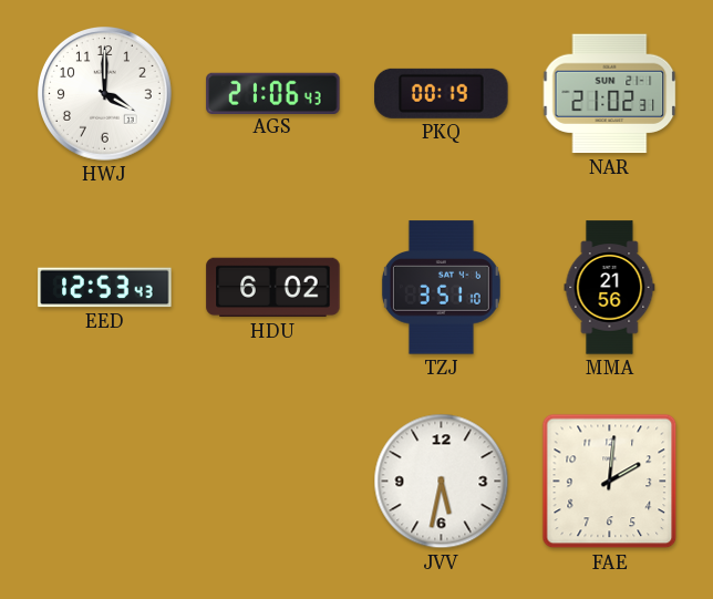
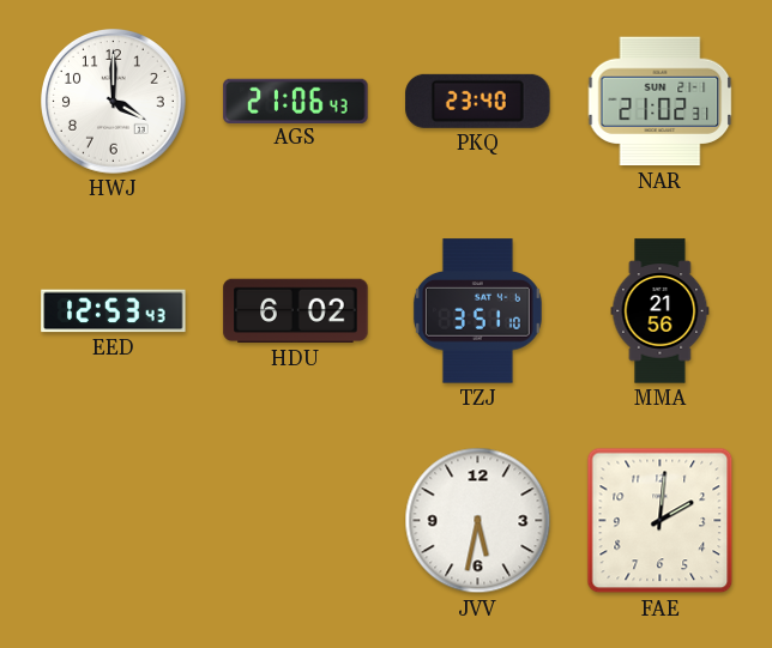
PKQ: 00:19 -> 23:40 (478, 101)
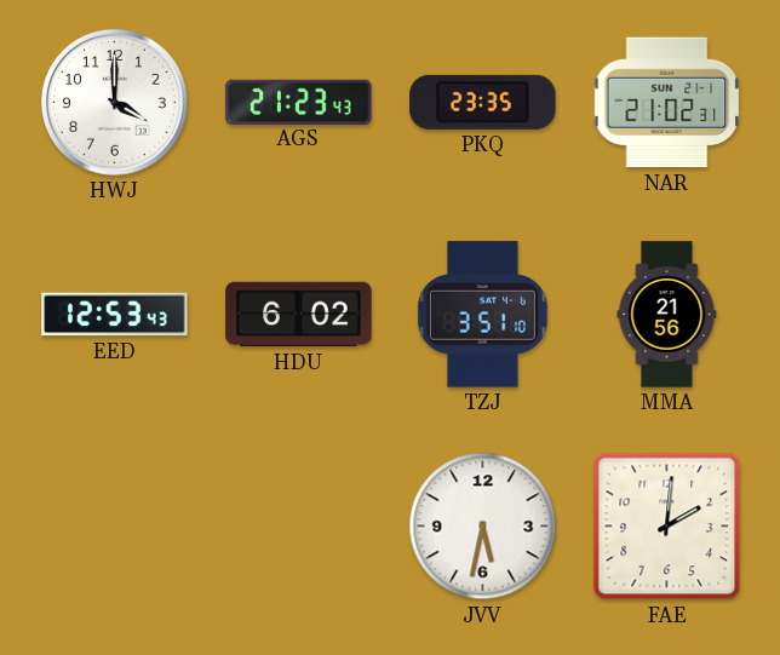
AGS: 21:06 -> 21:23 (299, 102)
PKQ: 23:40 -> 23:35 (483, 102)
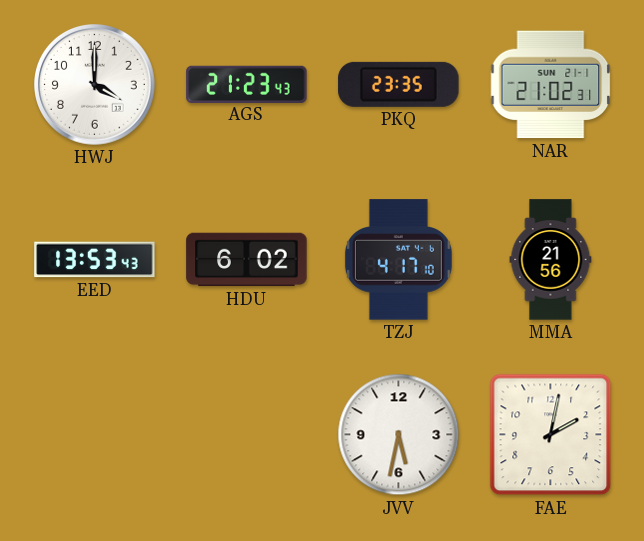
EED: 12:53 -> 13:53 (95, 260)
TZJ: 3:51 -> 4:17 (398, 260)
FAE: 2:01 -> 2:02 (551, 435)
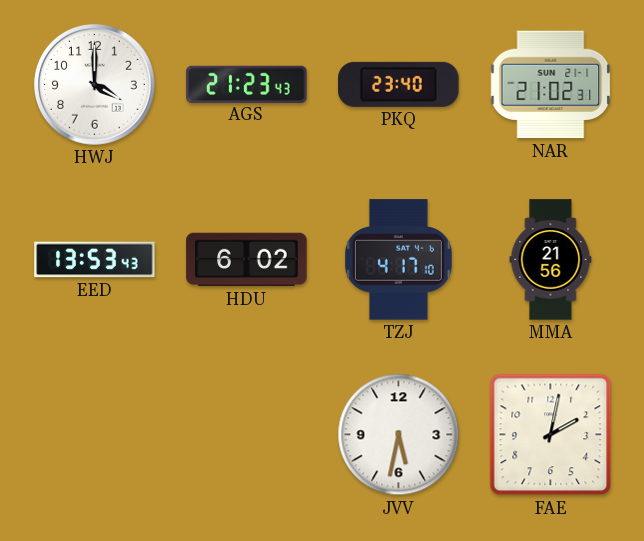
PKQ: 23:35 -> 23:40 (399, 84)
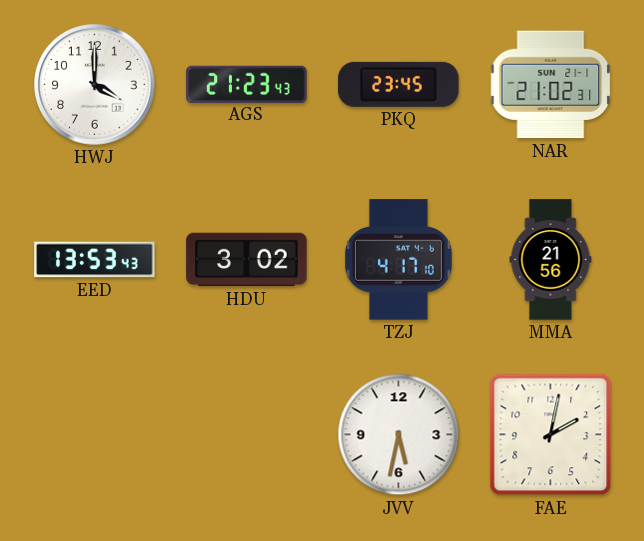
PKQ: 23:40 -> 23:45 (399, 84)
HDU: 6:02 -> 3:02 (247, 260)
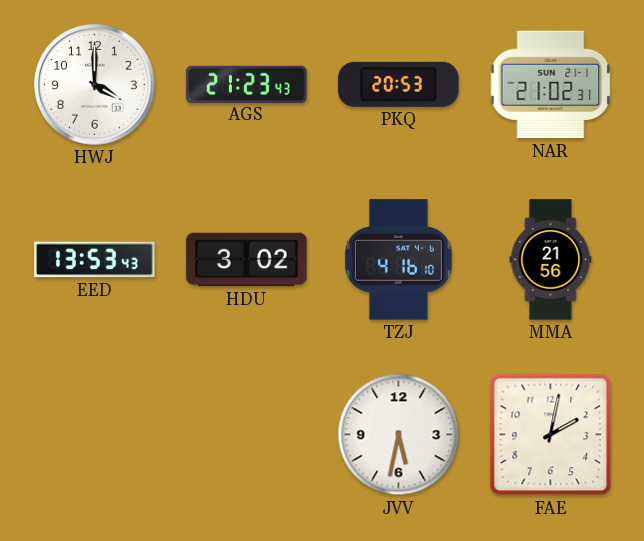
PKQ: 23:45 -> 20:53 (399, 84)
TZJ: 4:17 -> 4:16 (398, 260)
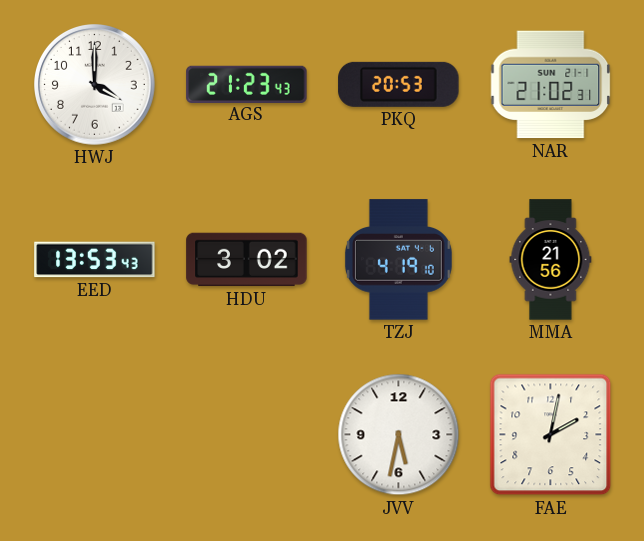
TZJ: 4:16 -> 4:19 (398, 260)
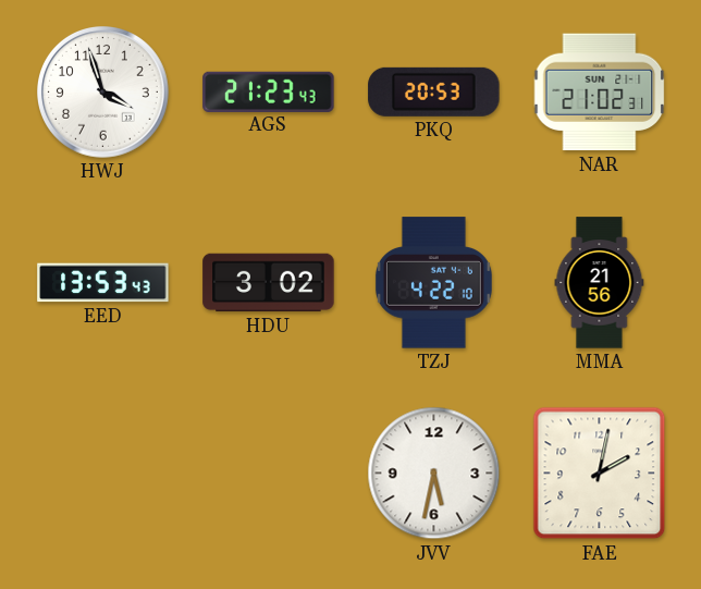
HWJ: 4:00 -> 3:57 (103, 93)
TZJ: 4:19 -> 4:22 (433, 283)
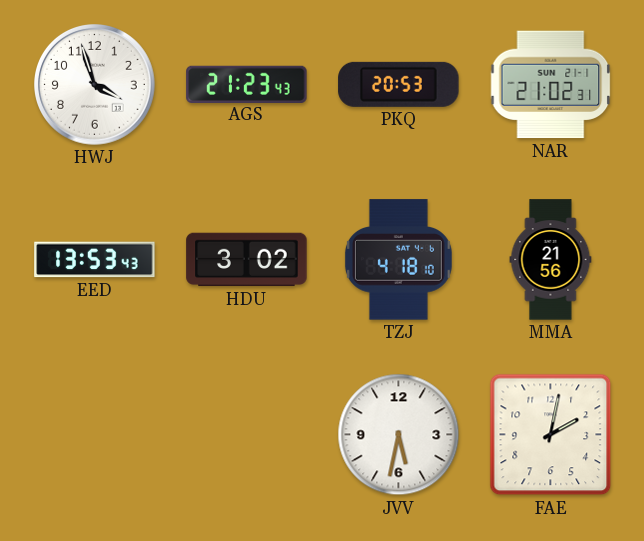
TZJ: 4:22 -> 4:18 (398, 260)
